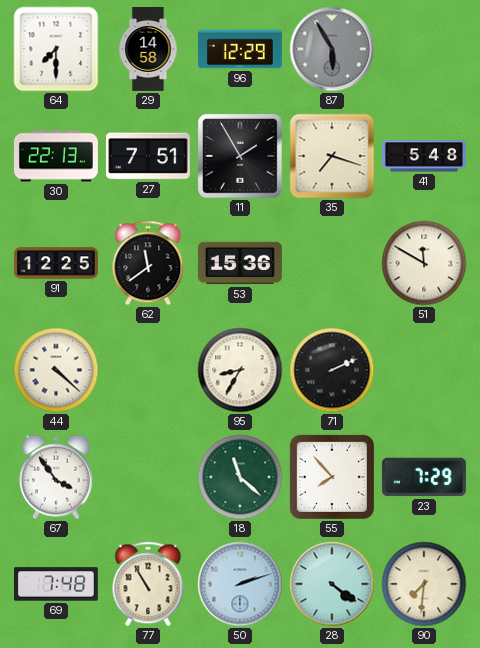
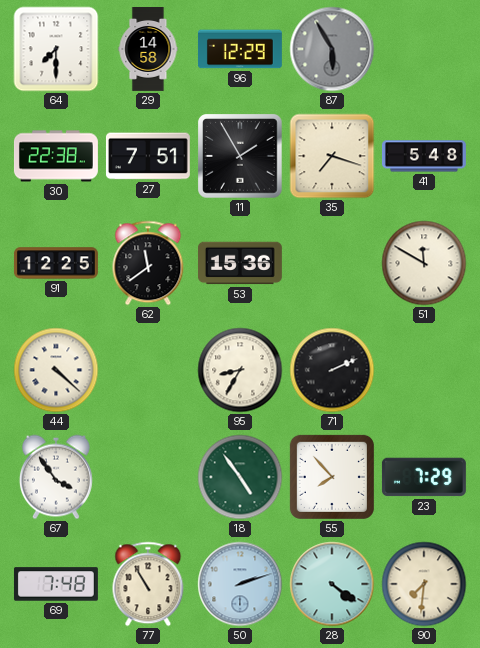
30: 22:13 -> 22:38 (56, 156)
18: 11:22 -> 4:54 (240, 477)
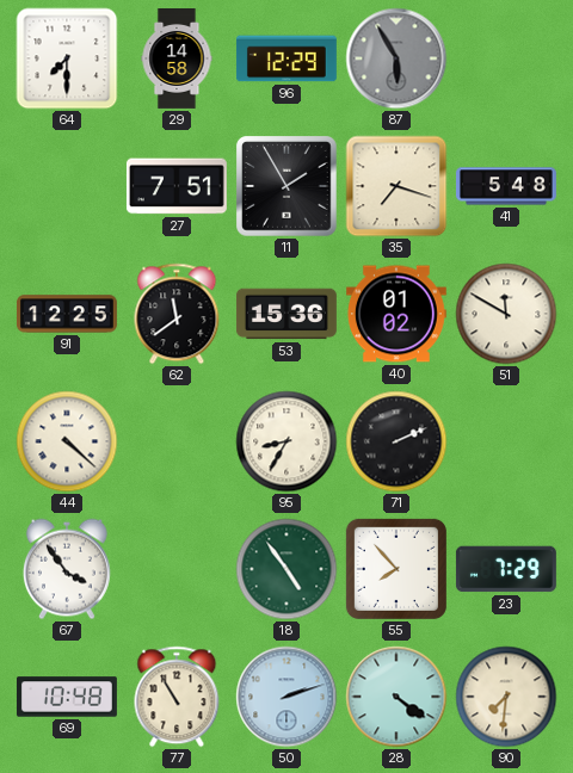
30: 22:38 -> none (56, 156)
40: none -> 01:02 (396, 314)
69: 7:48 -> 10:48 (67, 697)
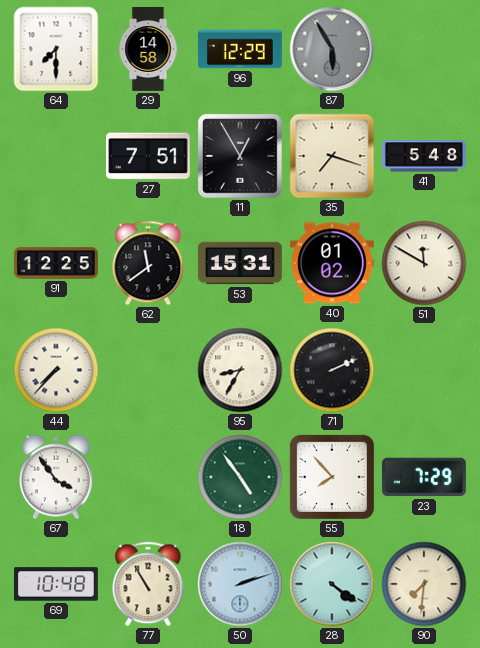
11: 1:55 -> 12:55 (240, 156)
53: 15:36 -> 15:31 (240, 263)
44: 4:22 -> 7:37 (56, 370)
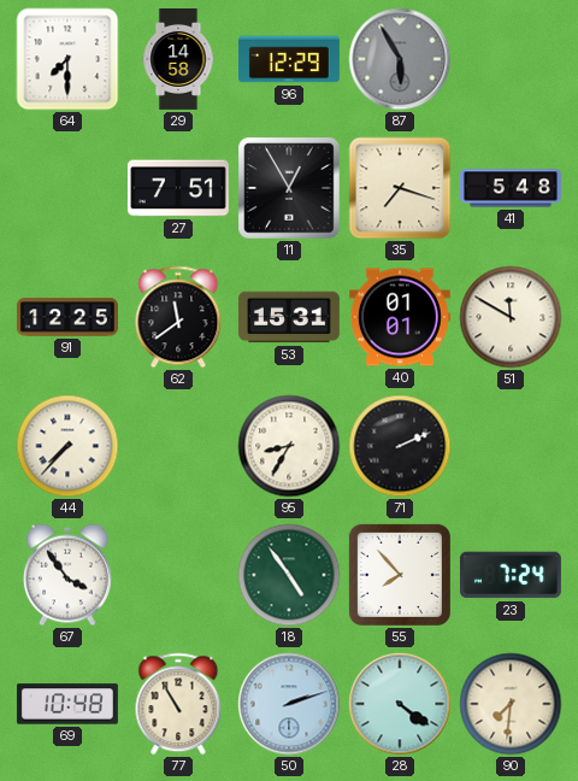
40: 01:02 -> 01:01 (400, 317)
23: 7:29 -> 7:24 (511, 575)
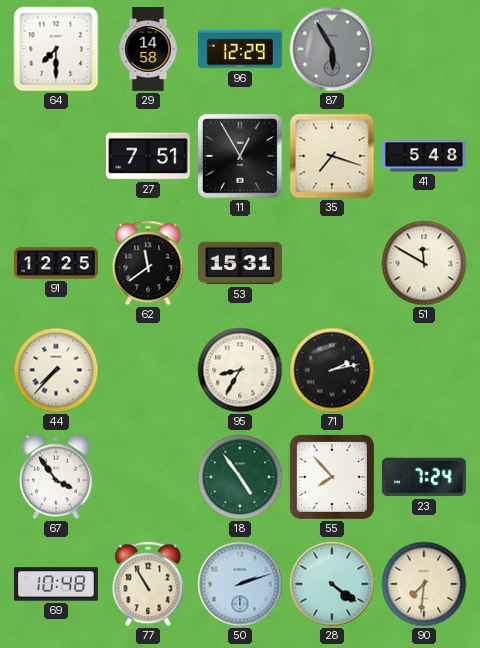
40: 01:01 -> none (400, 317)
71: 2:11 -> 2:13 (332, 370)
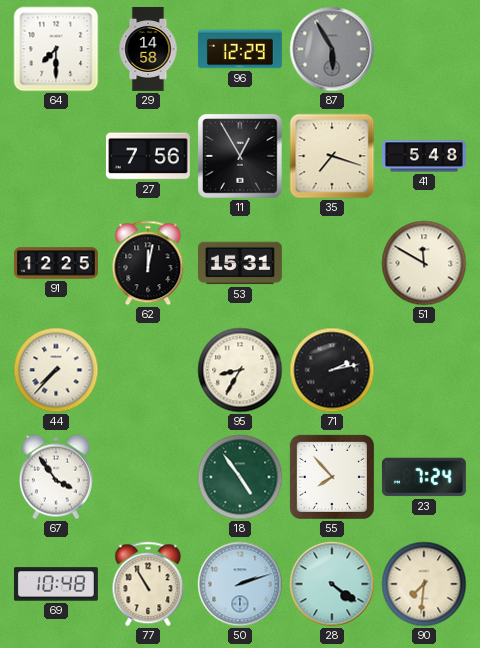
27: 7:51 -> 7:56 (148, 156)
62: 11:39 -> 12:02 (148, 263)
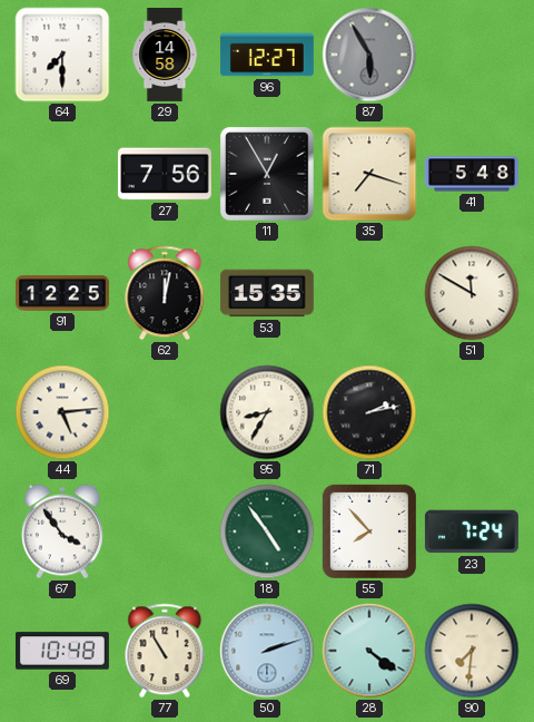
96: 12:29 -> 12:27 (267, 55)
53: 15:31 -> 15:35 (267, 293)
44: 7:37 -> 5:14 (62, 412)
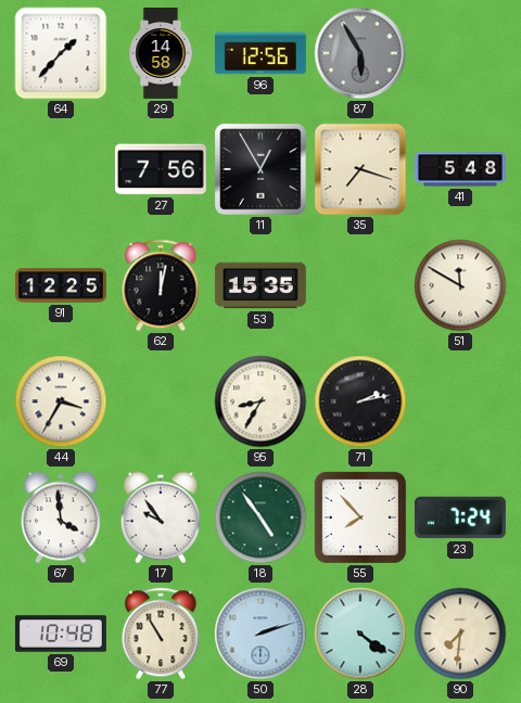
64: 7:30 -> 1:37 (61, 53)
96: 12:27 -> 12:56 (260, 53)
44: 5:14 -> 3:35 (61, 401)
67: 3:54 -> 3:59 (61, 517)
17: none -> 9:54 (161, 517)
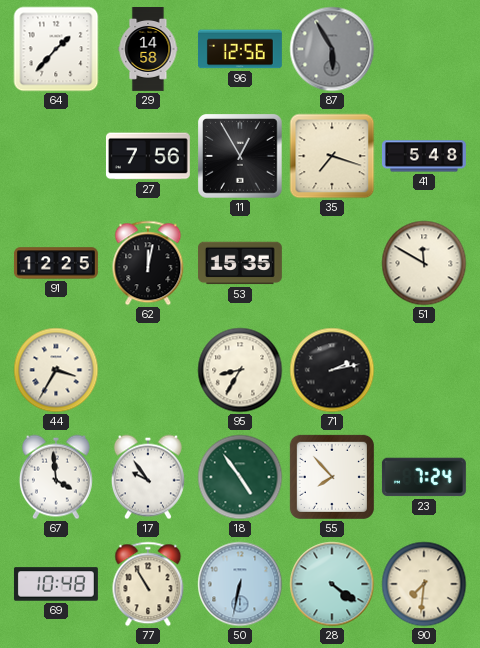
50: 2:12 -> 6:32 (240, 584)
